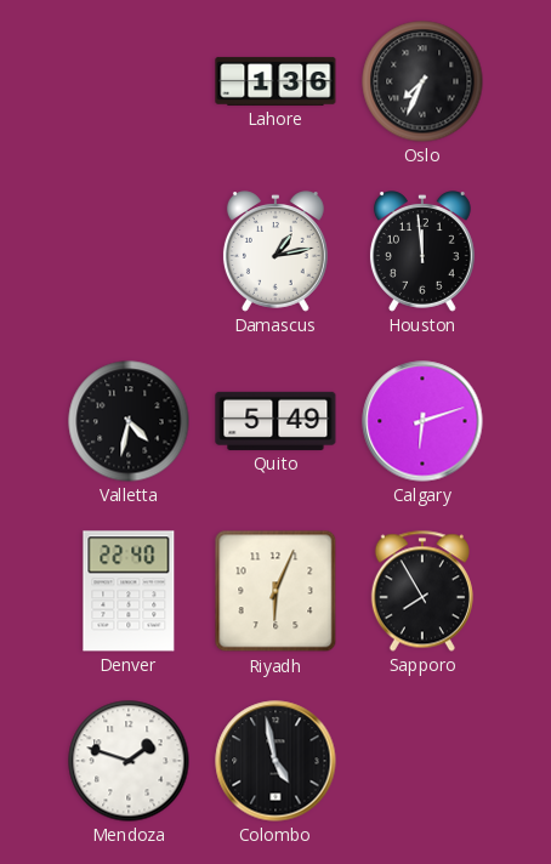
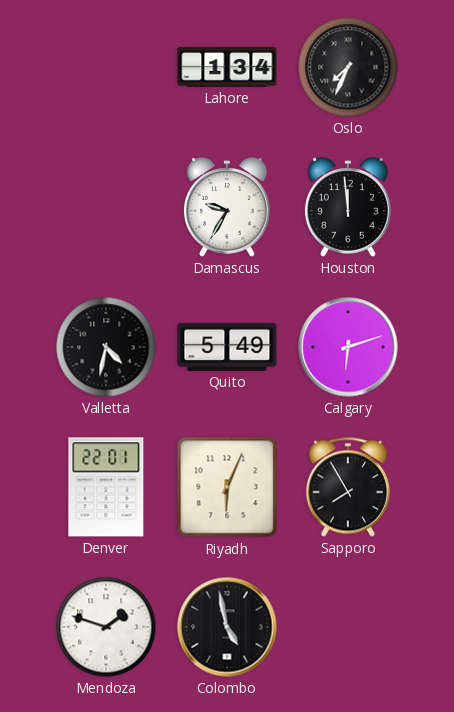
Lahore: 1:36 -> 1:34 (227, 67)
Damascus: 1:13 -> 9:35 (227, 207)
Denver: 22:40 -> 22:01 (106, 487)
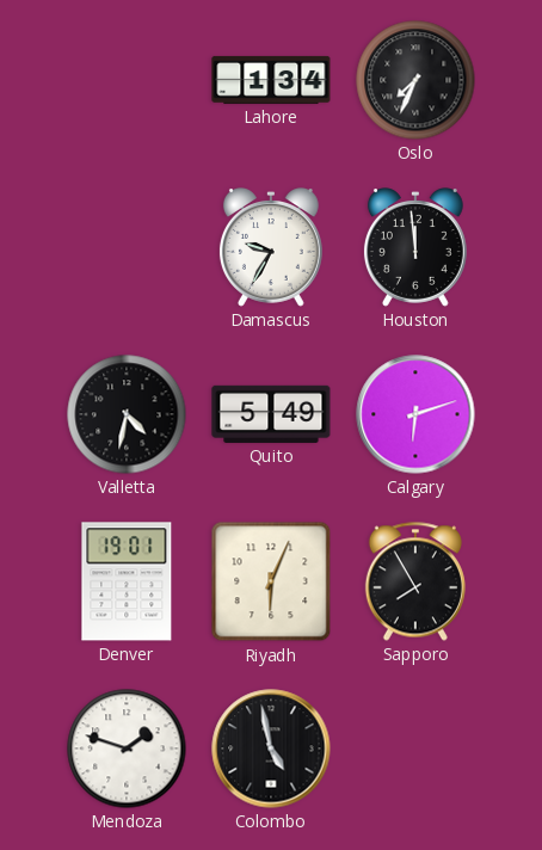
Denver: 22:01 -> 19:01 (127, 581)
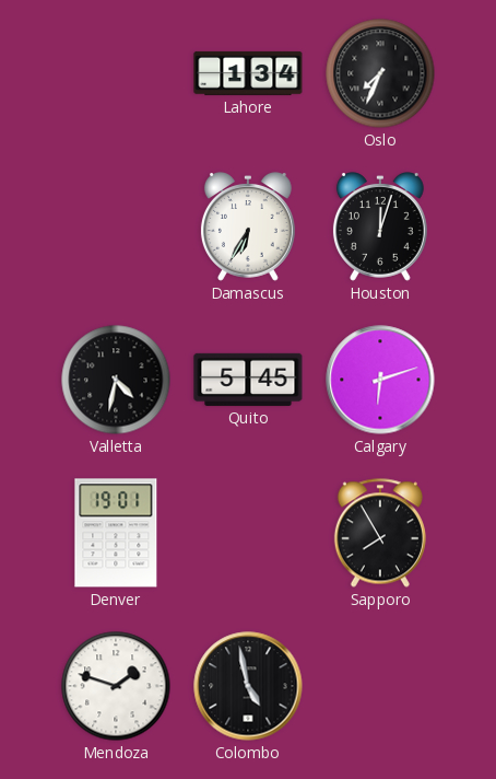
Damascus: 9:35 -> 6:35 (248, 226)
Houston: 11:59 -> 12:03 (380, 226)
Quito: 5:49 -> 5:45 (248, 380)
Riyadh: 6:04 -> none (271, 581)
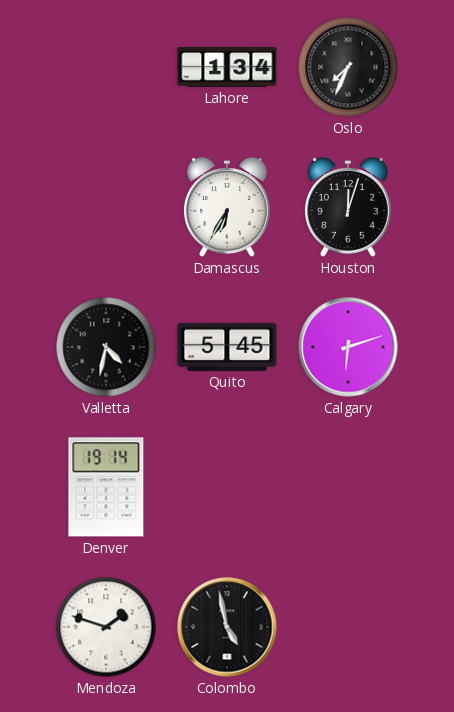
Denver: 19:01 -> 19:14 (106, 487)
Sapporo: 7:55 -> none (380, 533)
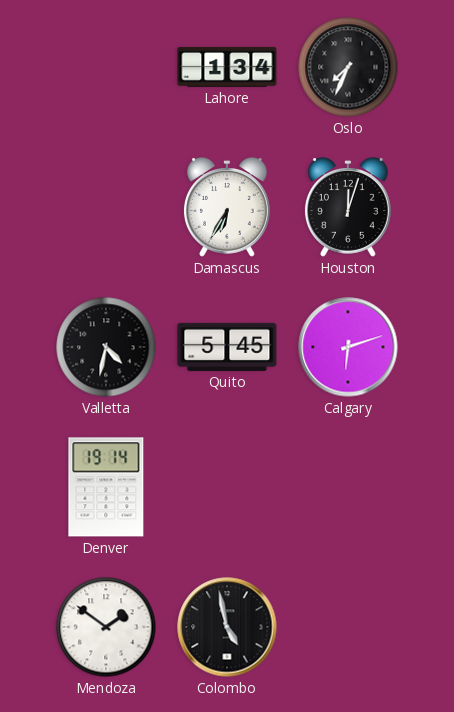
Mendoza: 1:48 -> 1:51 (106, 627)
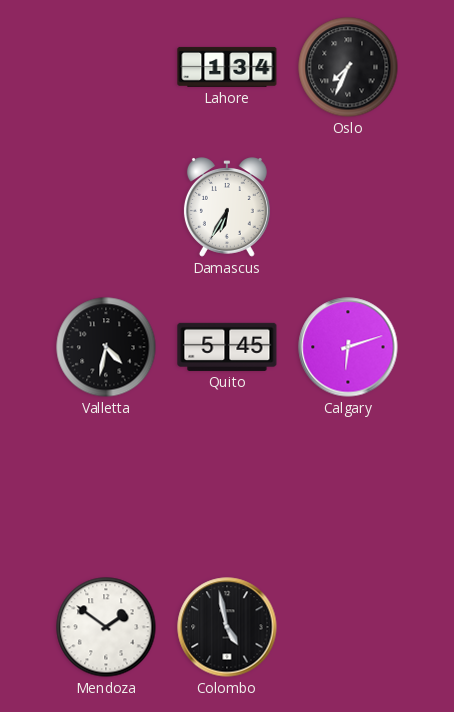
Houston: 12:03 -> none (348, 207)
Denver: 19:14 -> none (106, 487)
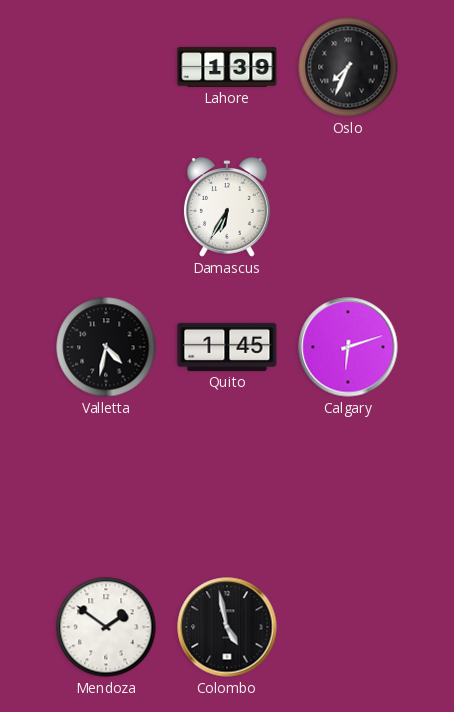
Lahore: 1:34 -> 1:39 (227, 67)
Quito: 5:45 -> 1:45 (227, 347)
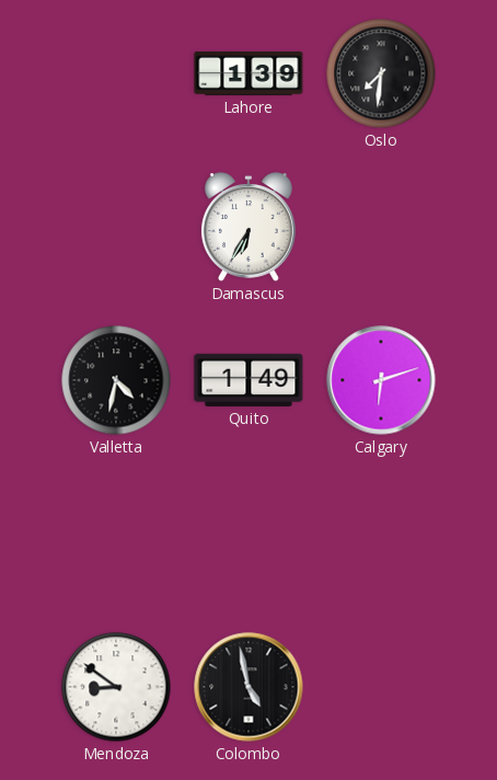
Oslo: 7:34 -> 7:31 (381, 73)
Quito: 1:45 -> 1:49 (248, 380)
Mendoza: 1:51 -> 8:51 (116, 687)
